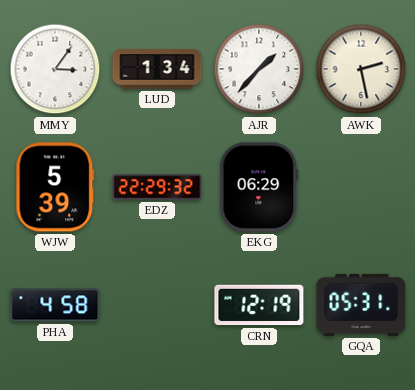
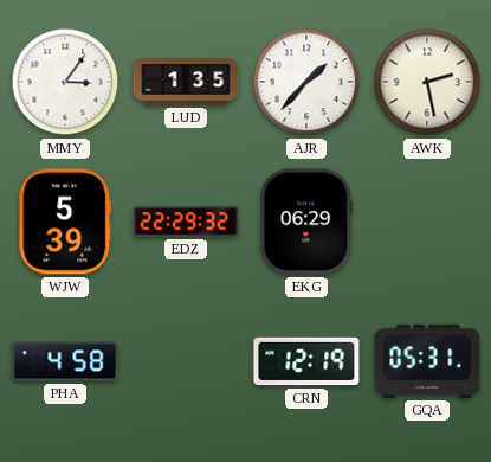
LUD: 1:34 -> 1:35 (186, 82)
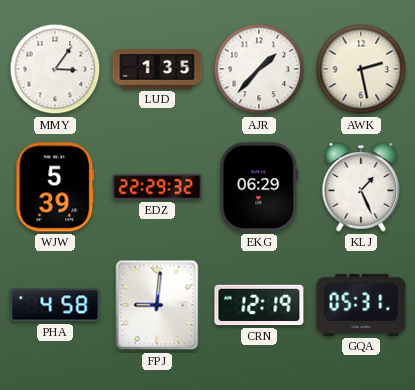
KLJ: none -> 1:26 (361, 187)
FPJ: none -> 9:01 (157, 305)
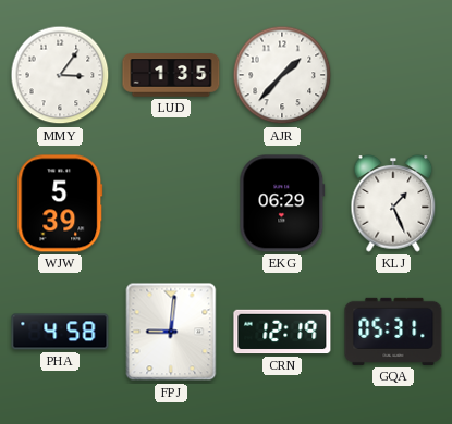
AWK: 2:28 -> none (361, 69)
EDZ: 22:29 -> none (157, 187)
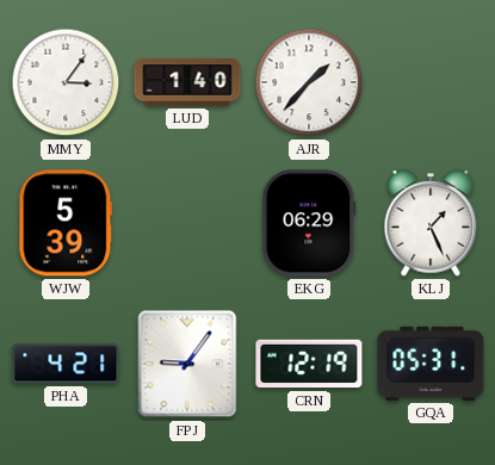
LUD: 1:35 -> 1:40 (187, 82)
PHA: 4:58 -> 4:21 (66, 364)
FPJ: 9:01 -> 9:06 (187, 364)
